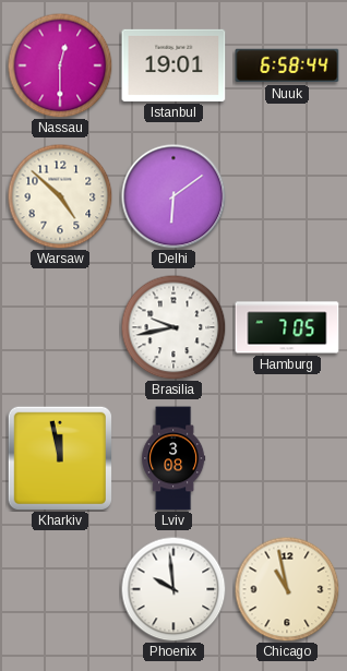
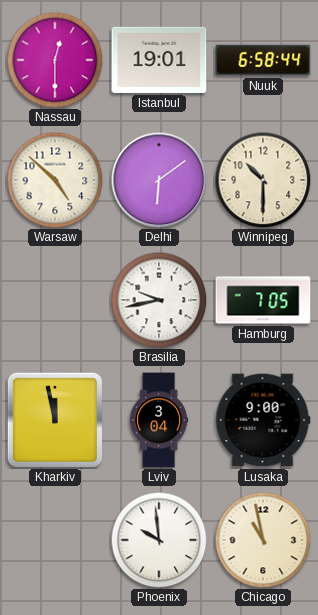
Winnipeg: none -> 10:30 (263, 180)
Lviv: 3:08 -> 3:04 (159, 420)
Lusaka: none -> 9:00 (263, 420)
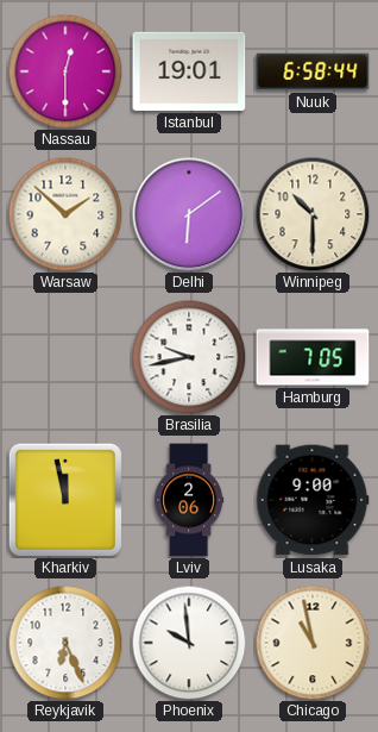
Warsaw: 4:52 -> 1:52 (65, 214)
Lviv: 3:04 -> 2:06 (189, 500)
Reykjavik: none -> 6:26 (65, 643)
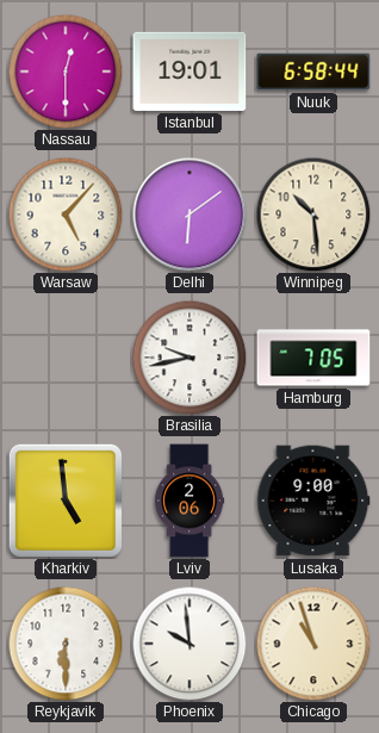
Warsaw: 1:52 -> 5:07 (66, 215)
Winnipeg: 10:30 -> 10:29 (313, 215)
Kharkiv: 11:58 -> 4:59 (66, 501)
Reykjavik: 6:26 -> 6:30 (66, 644)
Chicago: 10:58 -> 10:57 (313, 644)
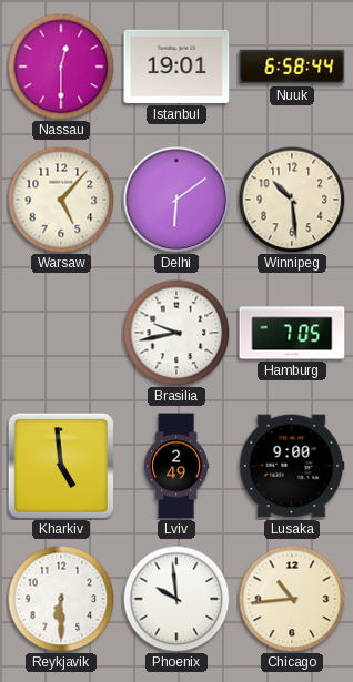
Lviv: 2:06 -> 2:49 (176, 466)
Chicago: 10:57 -> 10:44 (292, 599)
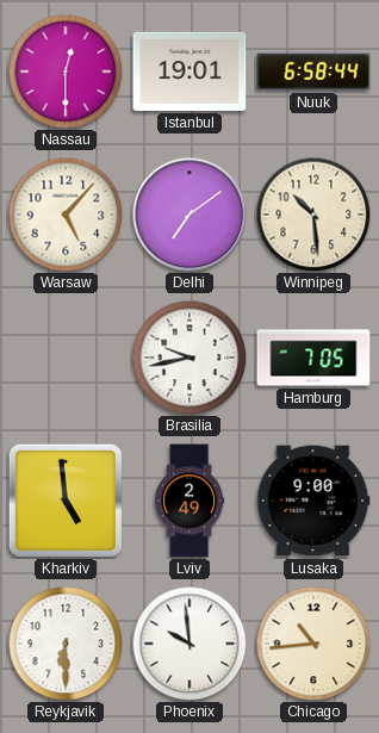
Delhi: 6:09 -> 7:09 (189, 215)
